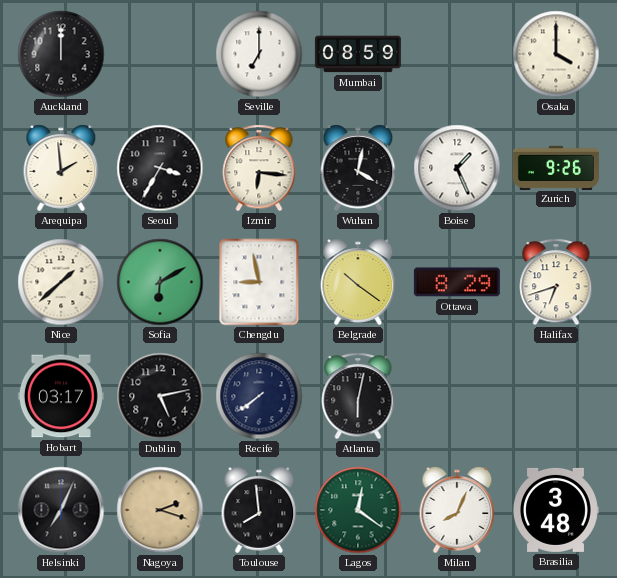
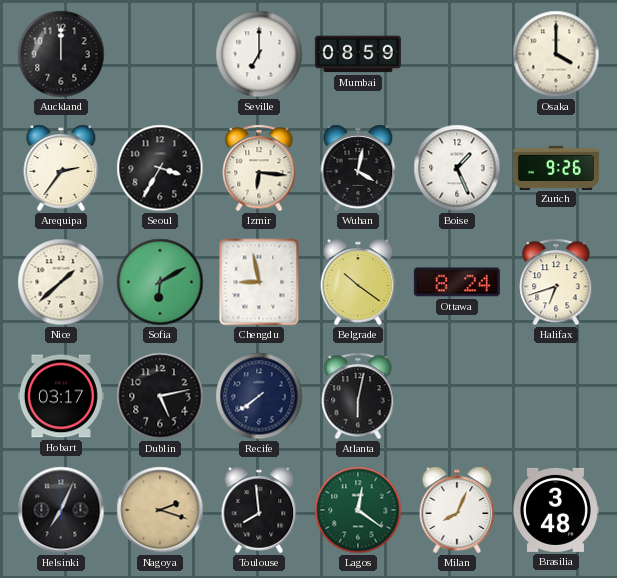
Arequipa: 1:59 -> 2:36 (61, 168)
Ottawa: 8:29 -> 8:24 (457, 282)
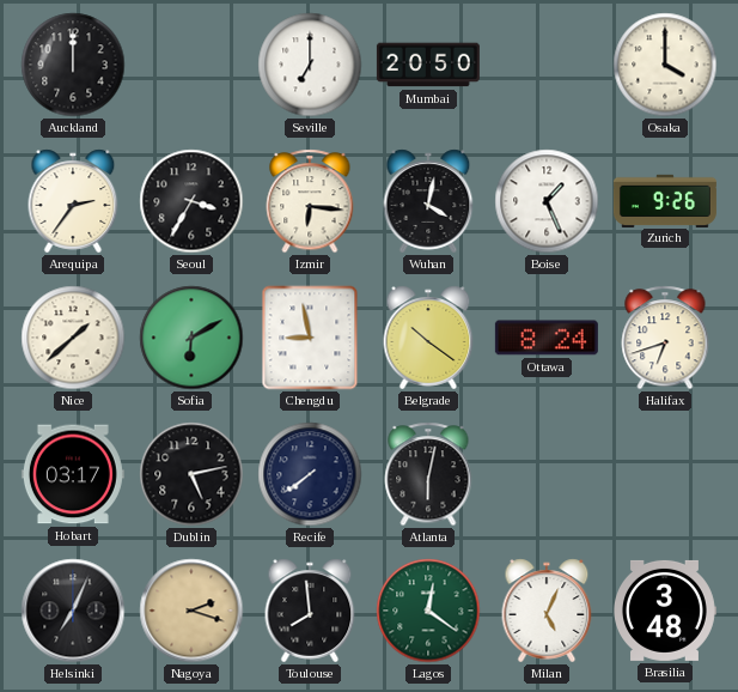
Mumbai: 08:59 -> 20:50 (428, 65)
Milan: 8:04 -> 5:04 (547, 611)
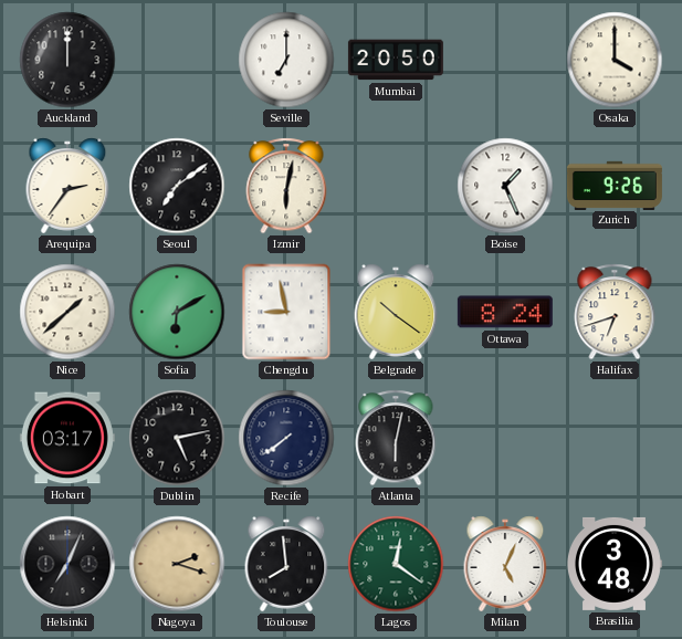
Seoul: 3:35 -> 7:09 (177, 186)
Izmir: 6:16 -> 6:02 (286, 186)
Wuhan: 4:02 -> none (428, 201)
